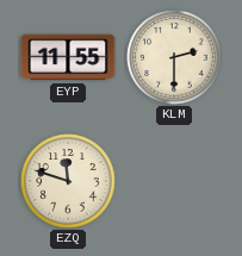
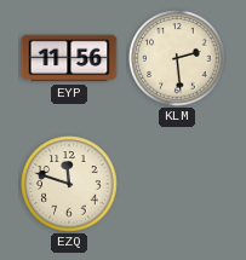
EYP: 11:55 -> 11:56 (69, 58)
KLM: 2:30 -> 2:29 (177, 58)
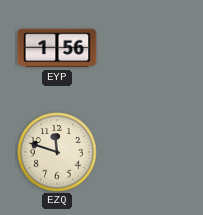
EYP: 11:56 -> 1:56 (57, 48)
KLM: 2:29 -> none (177, 58)
